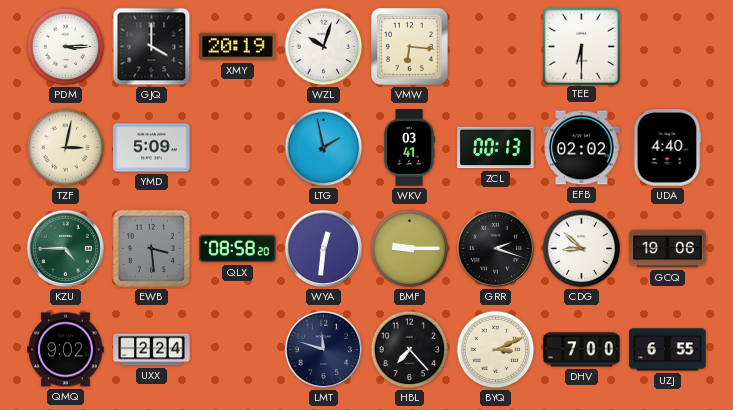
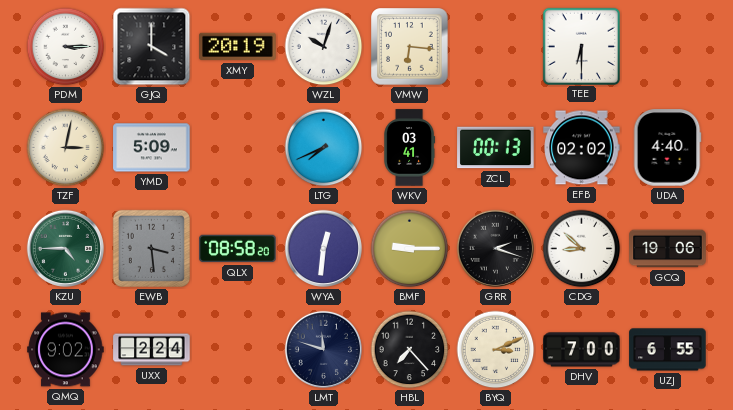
LTG: 1:58 -> 7:41 (324, 148)
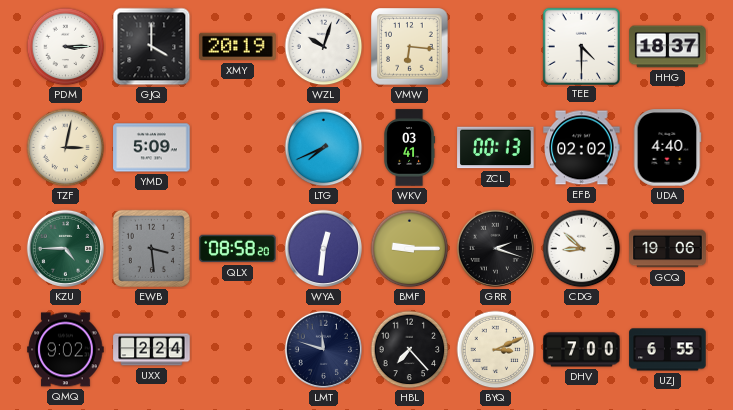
TEE: 6:30 -> 4:30 (581, 46)
HHG: none -> 18:37 (668, 47)
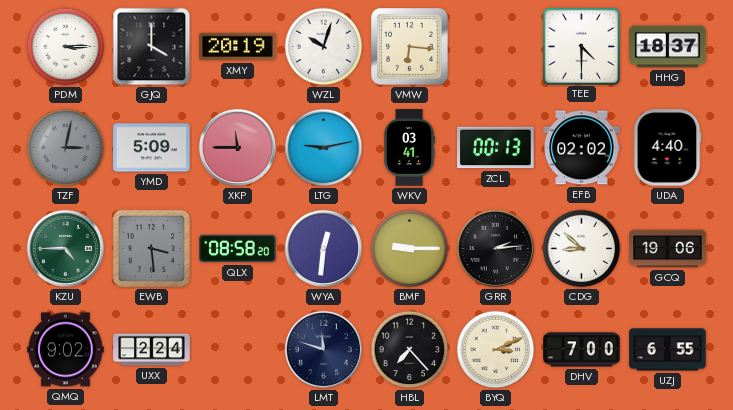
TZF dial: cream -> grey (66, 148)
XKP: none -> 11:45 (237, 147)
LTG: 7:41 -> 9:13 (324, 148)
GRR: 2:18 -> 2:14 (495, 248)
